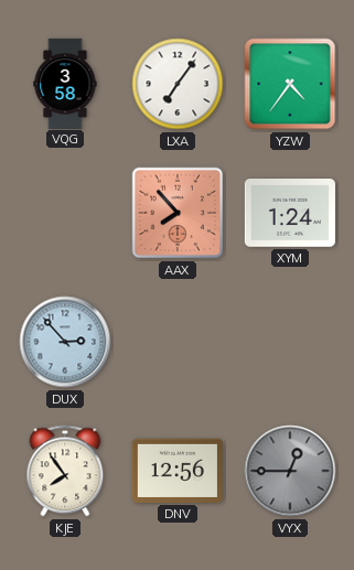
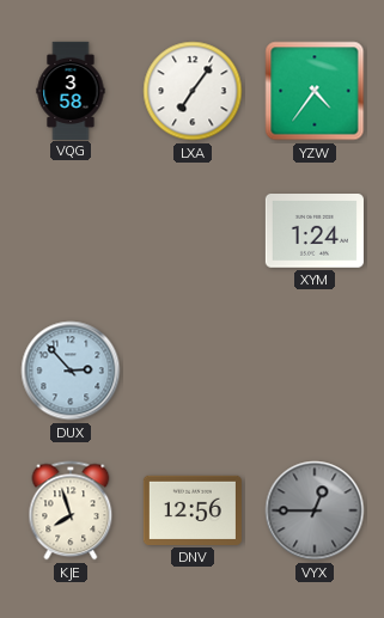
AAX: 7:53 -> none (178, 213)
KJE: 7:54 -> 7:57 (71, 510)
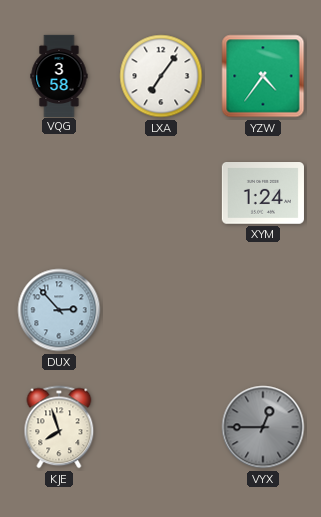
DNV: 12:56 -> none (193, 510)
